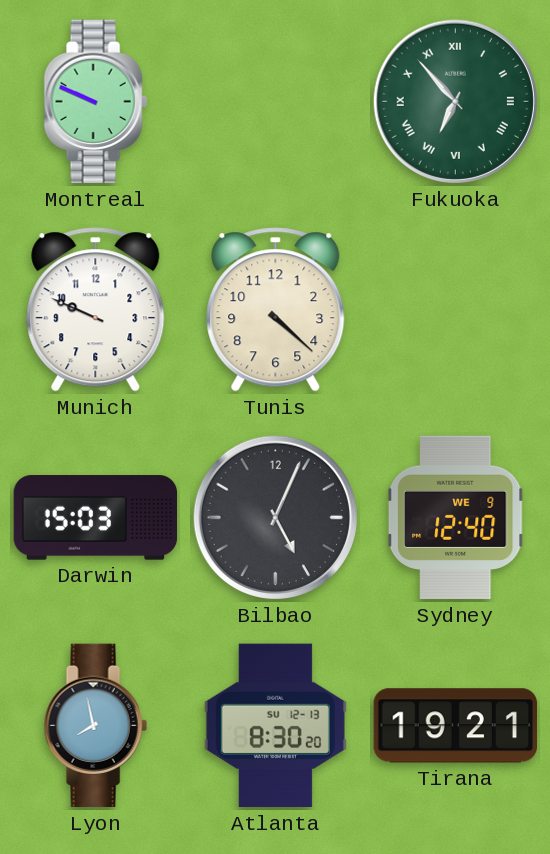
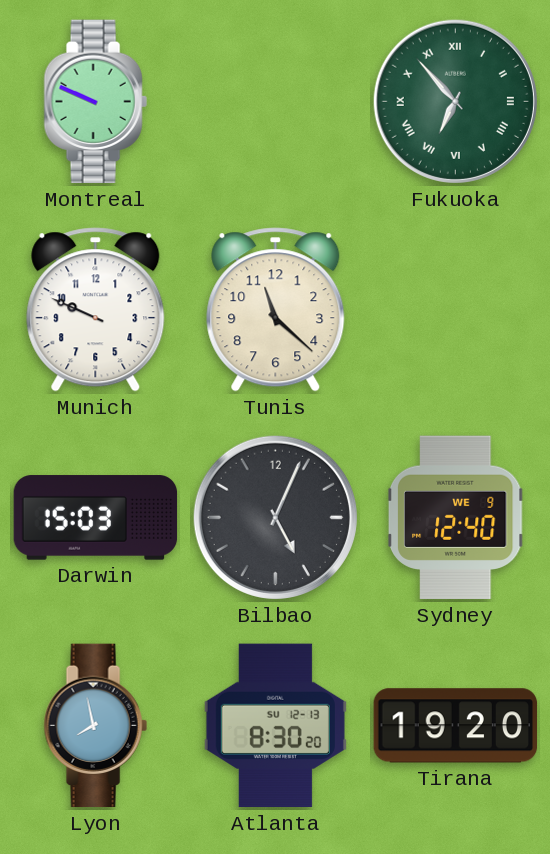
Tunis: 4:22 -> 11:22 (276, 310)
Tirana: 19:21 -> 19:20 (456, 726)
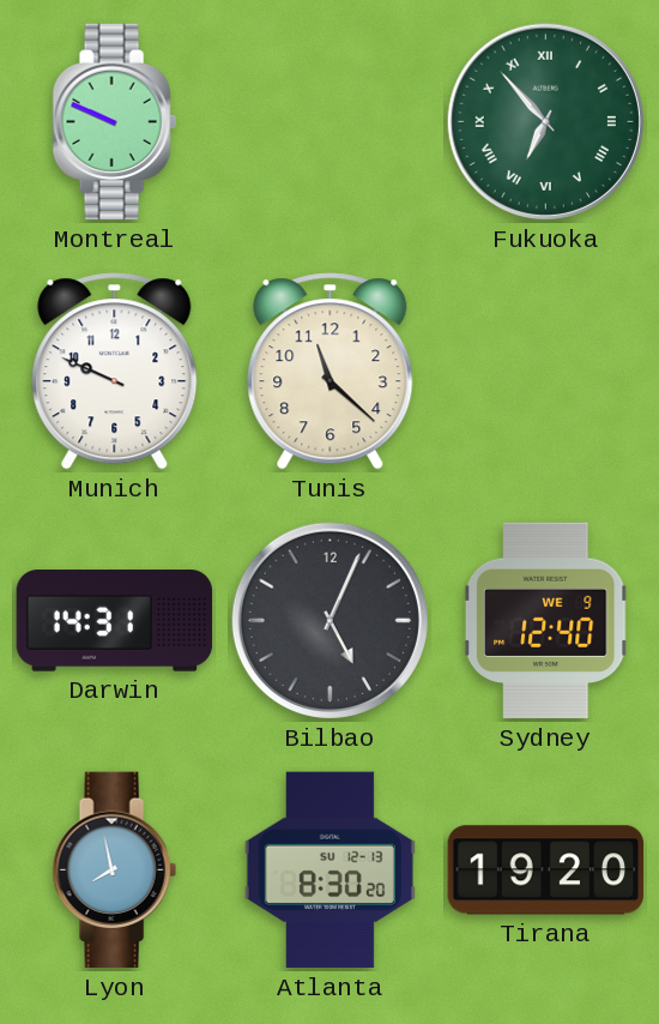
Darwin: 15:03 -> 14:31 (115, 621)
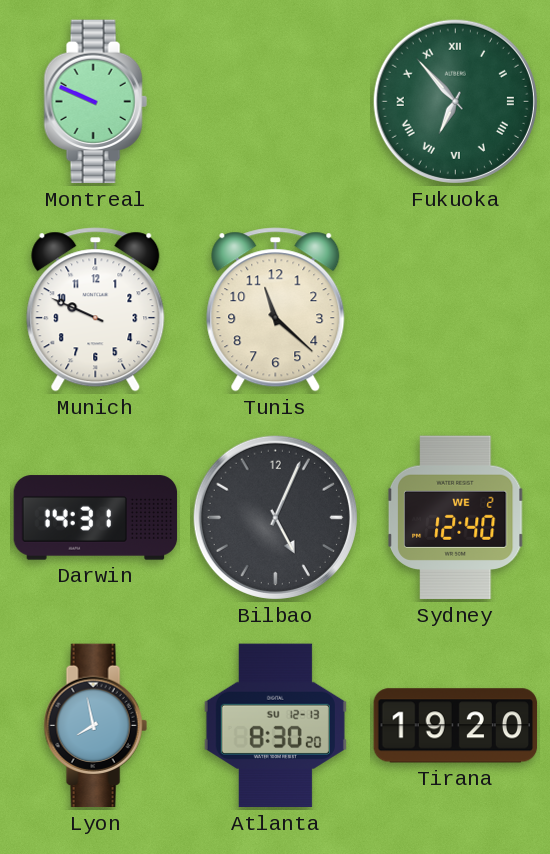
Sydney date: WE 9 -> WE 2 (455, 518)
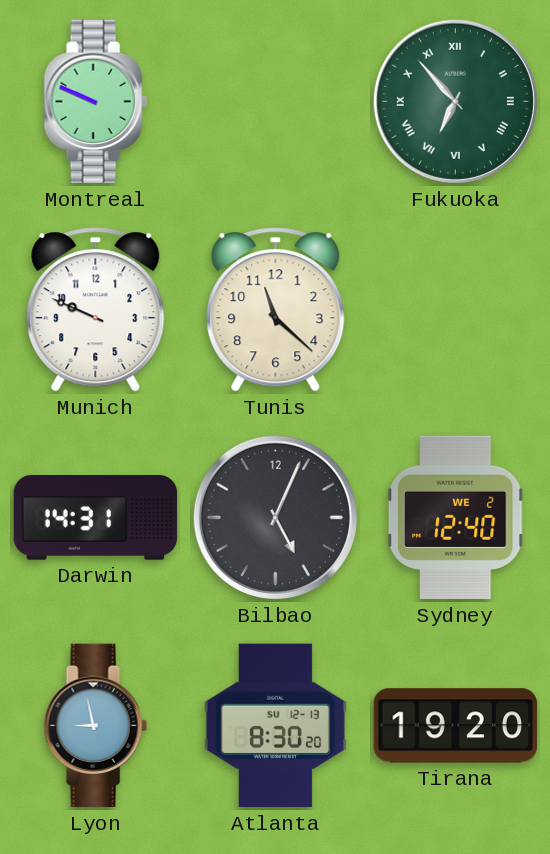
Lyon: 7:58 -> 8:58 (95, 726)
